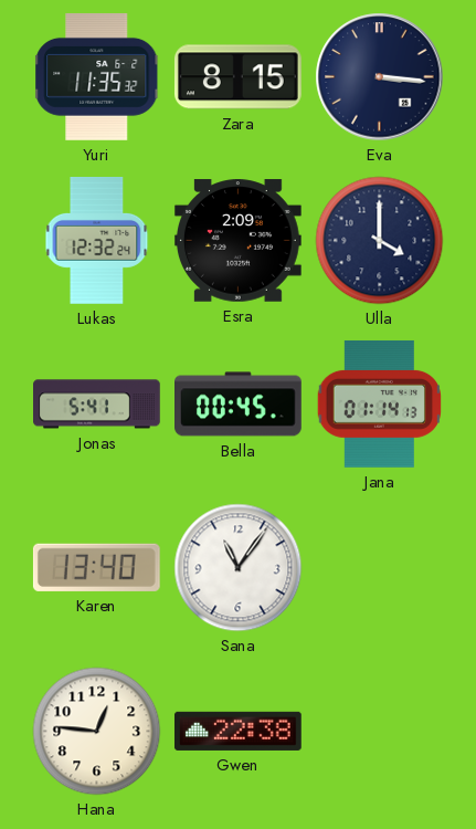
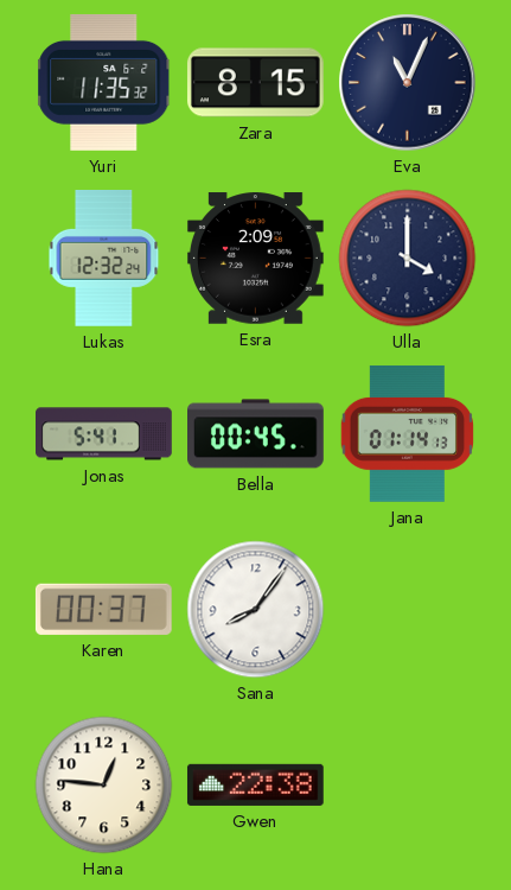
Eva: 3:16 -> 11:04 (408, 83)
Karen: 13:40 -> 00:37 (103, 609)
Sana: 11:06 -> 8:06 (256, 610)
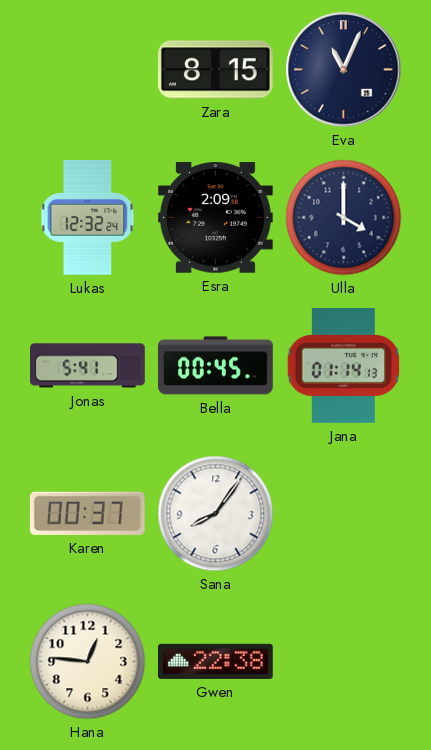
Yuri: 11:35 -> none (104, 82)
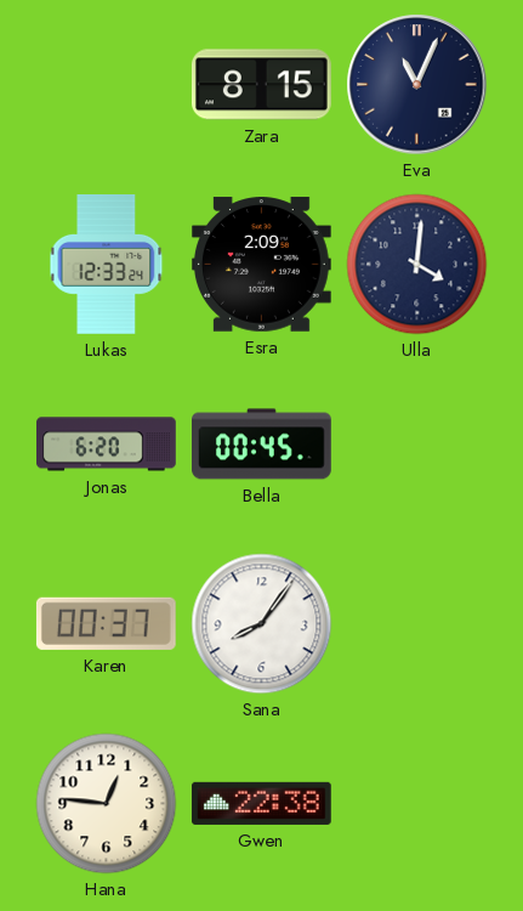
Lukas: 12:32 -> 12:33 (107, 265)
Ulla: 4:00 -> 4:01 (417, 265)
Jonas: 5:41 -> 6:20 (107, 445)
Jana: 01:14 -> none (344, 366)
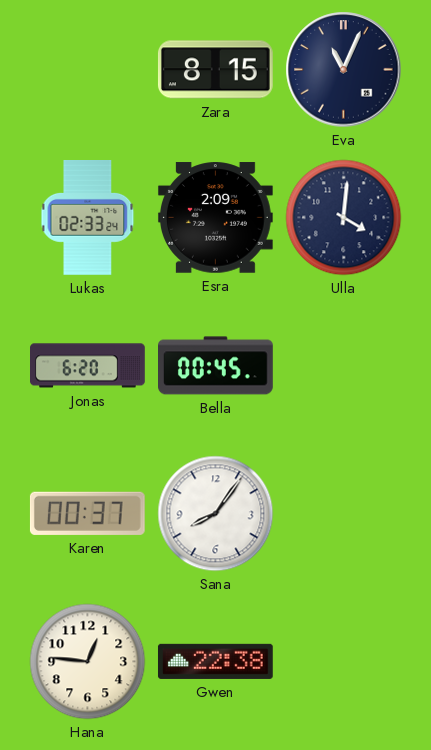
Lukas: 12:33 -> 02:33 (88, 218)
